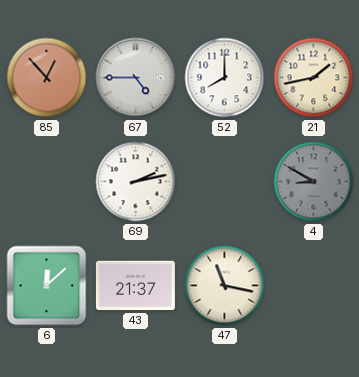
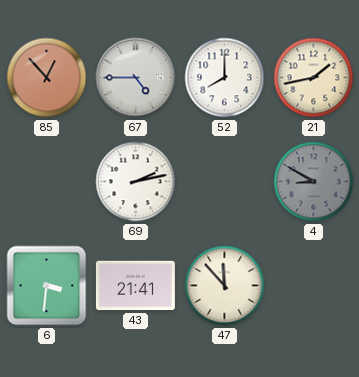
6: 12:08 -> 3:31 (47, 286)
43: 21:37 -> 21:41 (135, 286)
47: 11:17 -> 11:53 (225, 286)
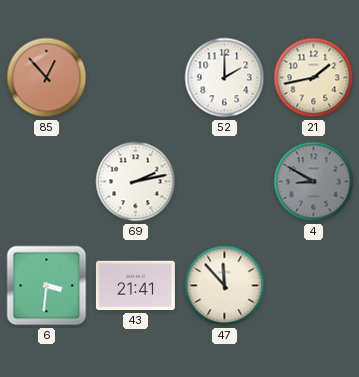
67: 4:45 -> none (136, 78)
52: 8:00 -> 2:00 (225, 78)
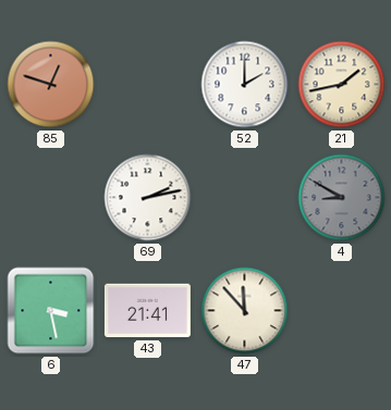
85: 12:53 -> 12:48 (51, 85)
6: 3:31 -> 3:28 (51, 311)
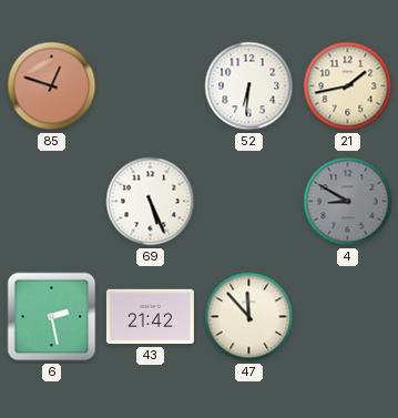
52: 2:00 -> 6:31 (249, 86)
69: 2:13 -> 5:26 (151, 202)
6: 3:28 -> 2:28 (52, 317)
43: 21:41 -> 21:42 (150, 317)
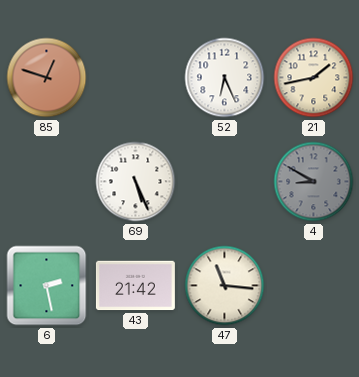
52: 6:31 -> 6:26 (225, 78)
47: 11:53 -> 11:16 (225, 286)
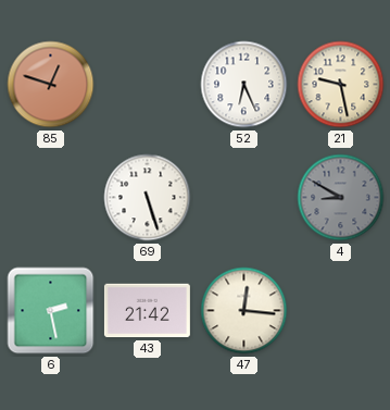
21: 1:43 -> 9:28 (341, 85)
69: 5:26 -> 5:27 (148, 198)
47: 11:16 -> 12:16 (244, 311)
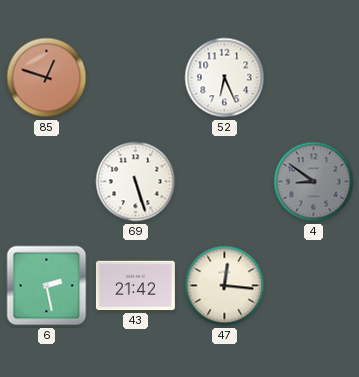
21: 9:28 -> none (341, 85)
4: 8:50 -> 8:51 (314, 182)
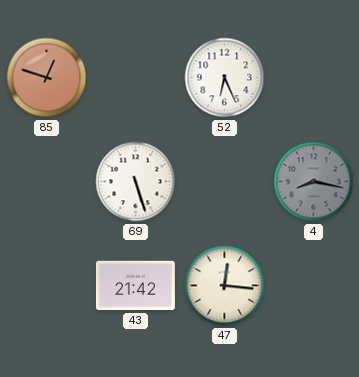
4: 8:51 -> 8:17 (314, 182)
6: 2:28 -> none (47, 286)
